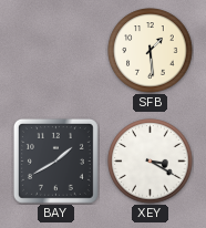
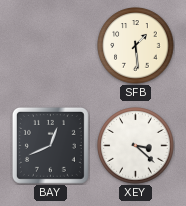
BAY: 1:40 -> 12:41 (50, 145)
XEY: 3:20 -> 3:22 (136, 146)
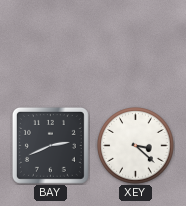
SFB: 1:29 -> none (136, 46)
BAY: 12:41 -> 2:41 (50, 145)
